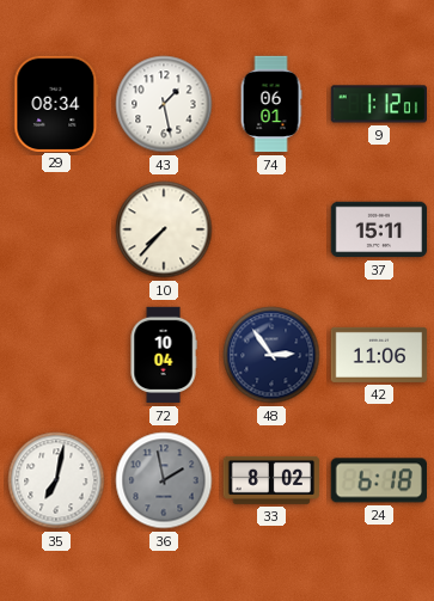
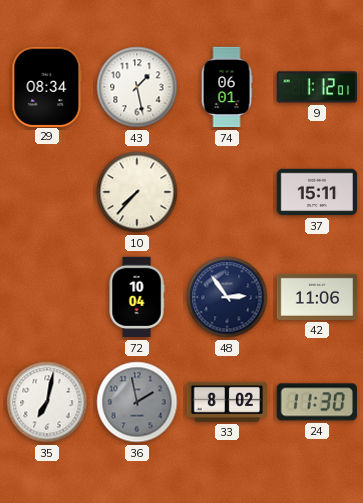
24: 6:18 -> 11:30 (317, 402)
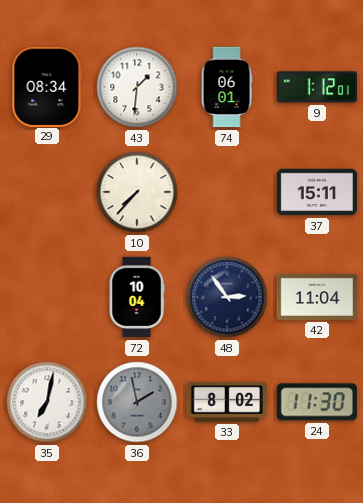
43: 1:28 -> 1:31 (137, 87)
42: 11:06 -> 11:04 (317, 297)
